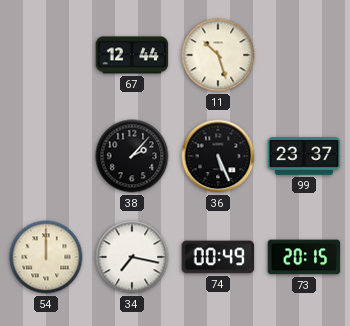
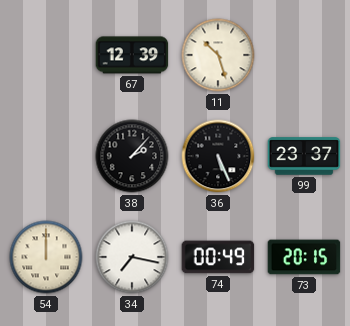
67: 12:44 -> 12:39 (132, 55)
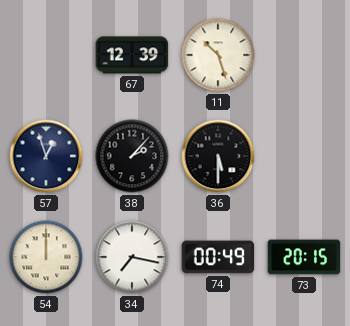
57: none -> 12:57 (46, 156)
36: 5:26 -> 5:30 (218, 156)
99: 23:37 -> none (304, 156)
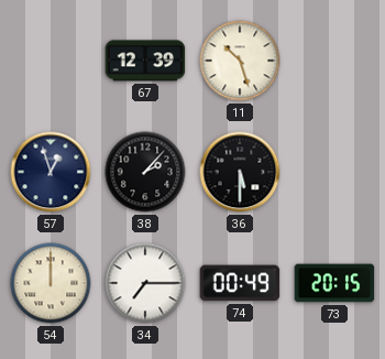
34: 7:17 -> 7:15 (145, 283)
